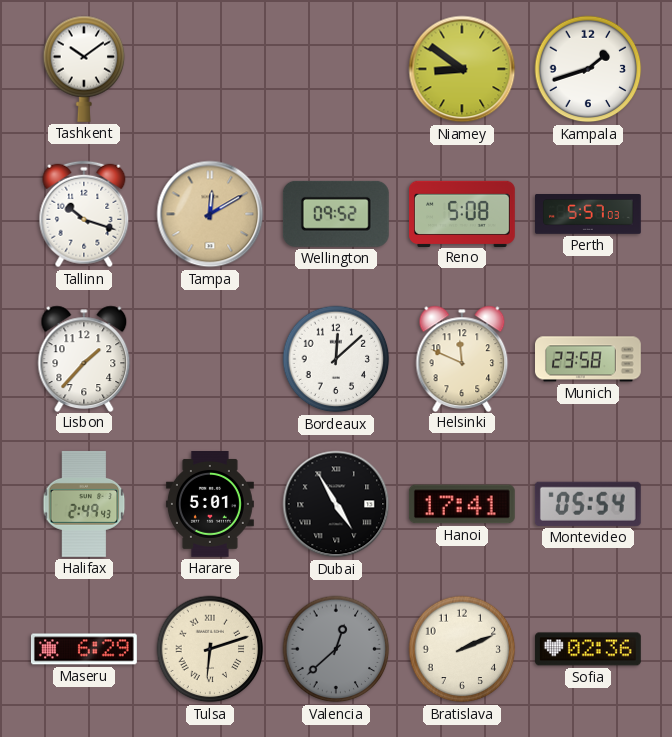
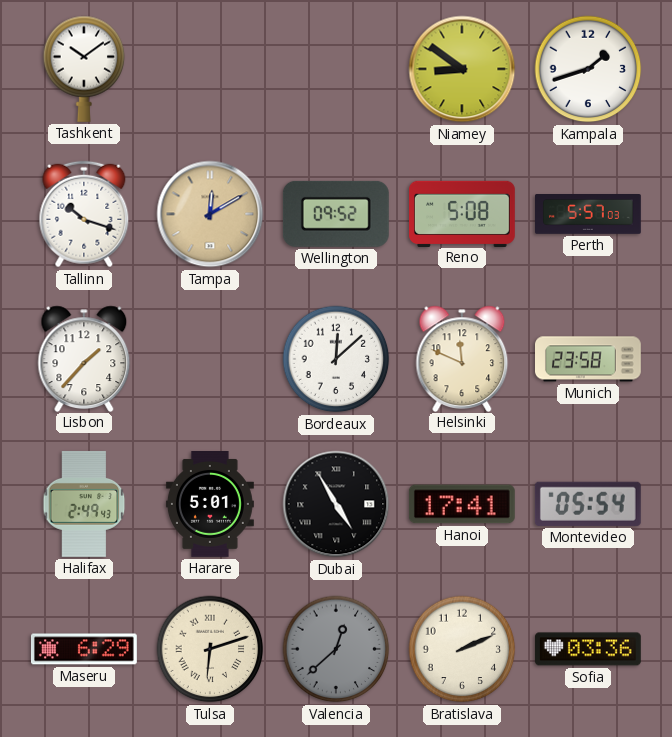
Sofia: 02:36 -> 03:36 (588, 649)
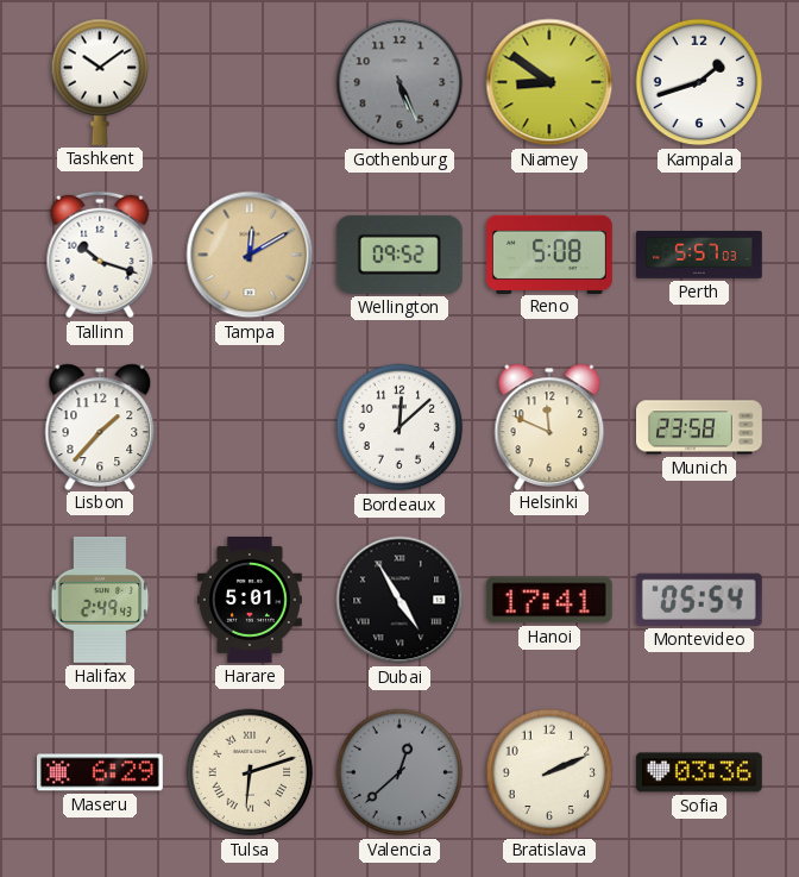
Gothenburg: none -> 5:26 (400, 82)
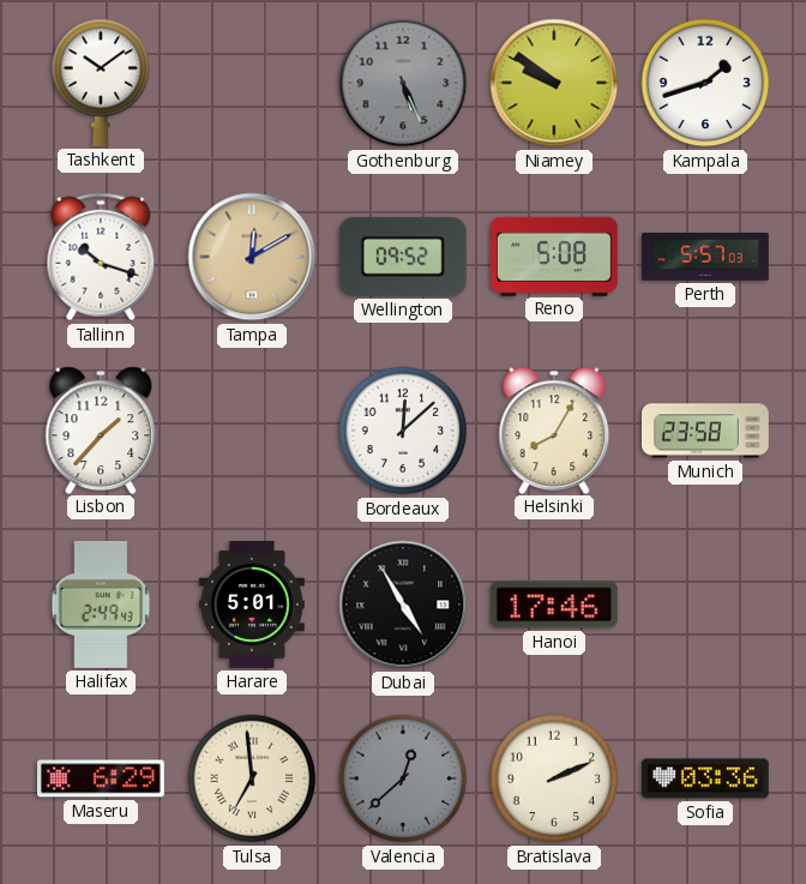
Niamey: 8:51 -> 9:51 (554, 83)
Helsinki: 11:49 -> 8:05 (554, 429)
Hanoi: 17:41 -> 17:46 (554, 605)
Montevideo: 05:54 -> none (699, 600)
Tulsa: 6:12 -> 6:59 (252, 778)
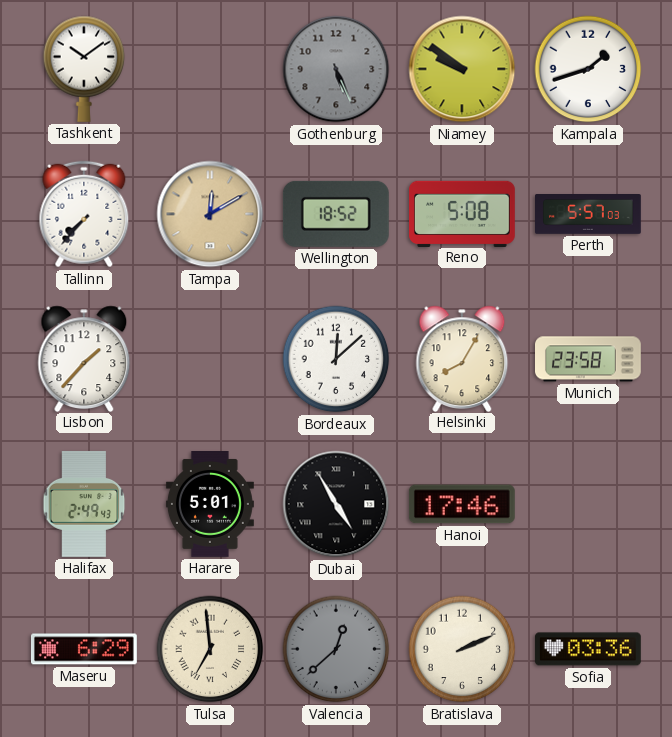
Tallinn: 10:18 -> 7:37 (84, 214)
Wellington: 09:52 -> 18:52 (336, 214)
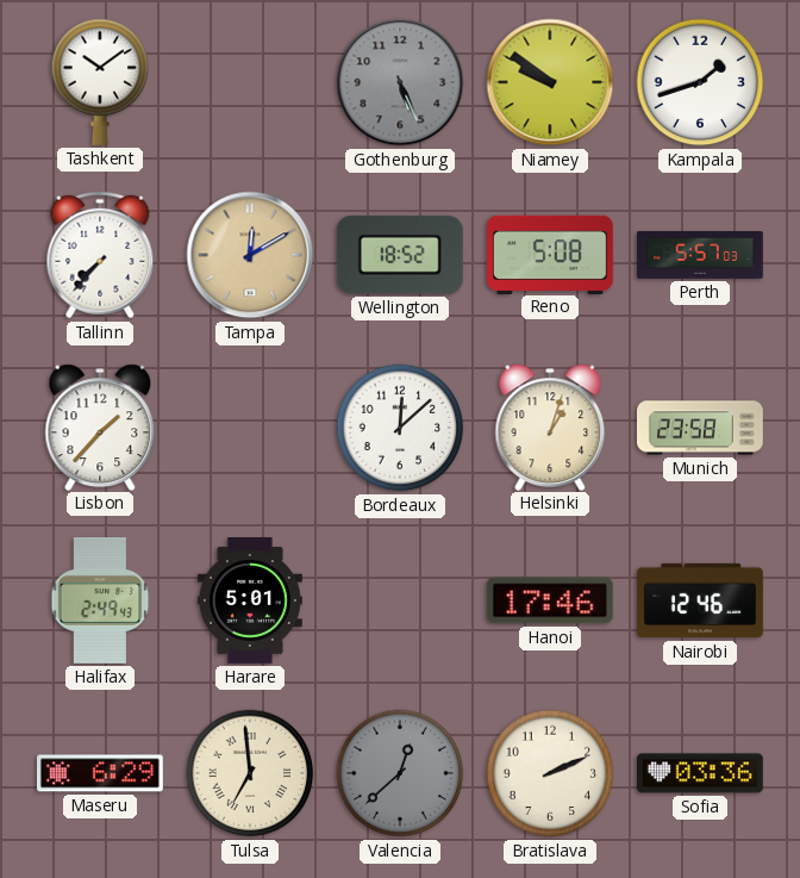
Helsinki: 8:05 -> 1:03 (550, 426)
Dubai: 4:55 -> none (336, 504)
Nairobi: none -> 12:46 (701, 600)
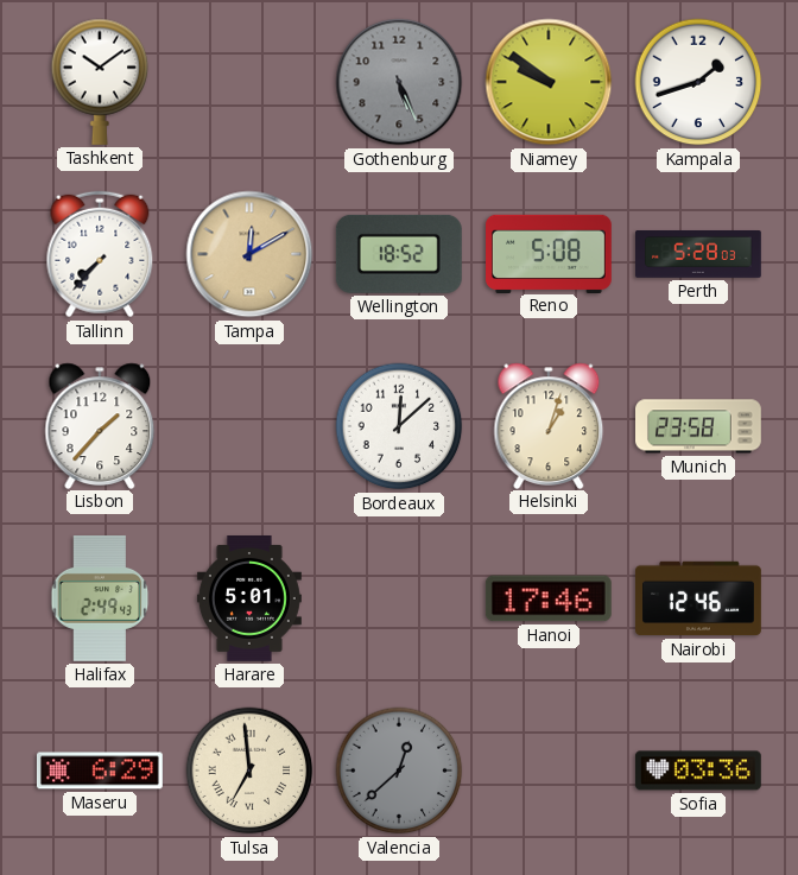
Perth: 5:57 -> 5:28 (699, 254)
Bratislava: 2:11 -> none (550, 773)
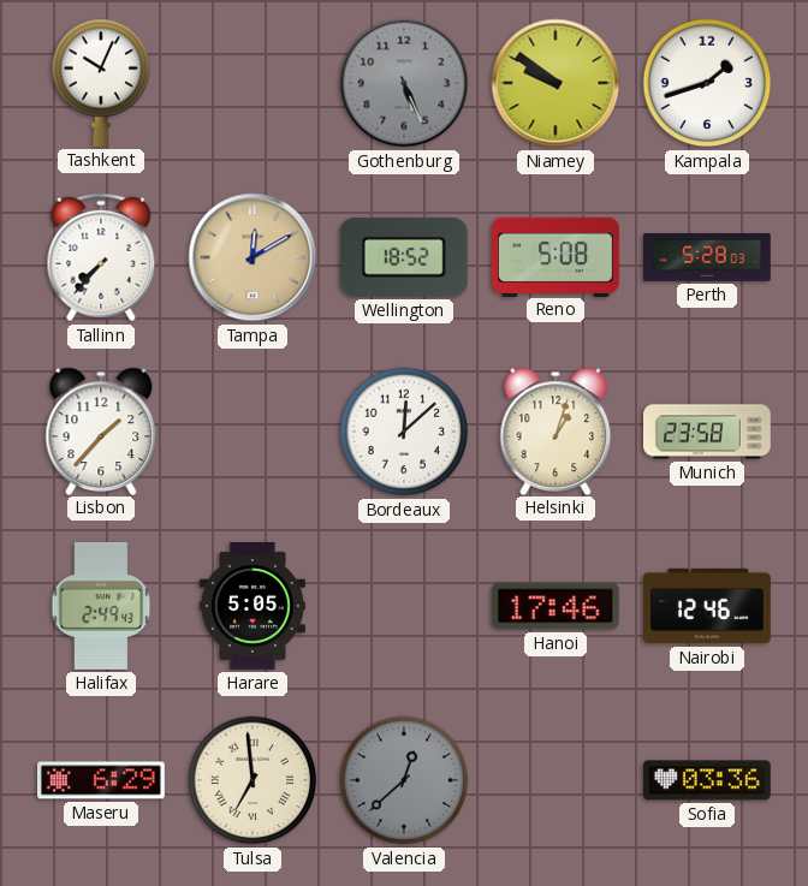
Tashkent: 10:09 -> 10:04 (101, 83)
Harare: 5:01 -> 5:05 (252, 607)
